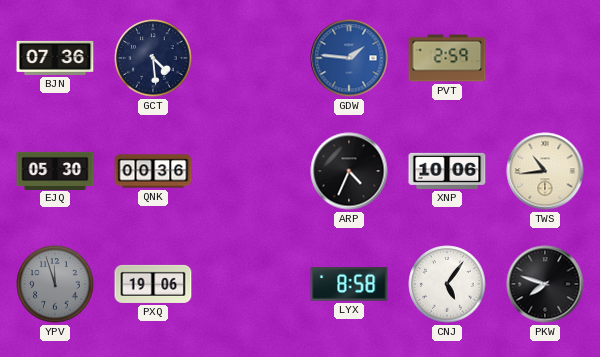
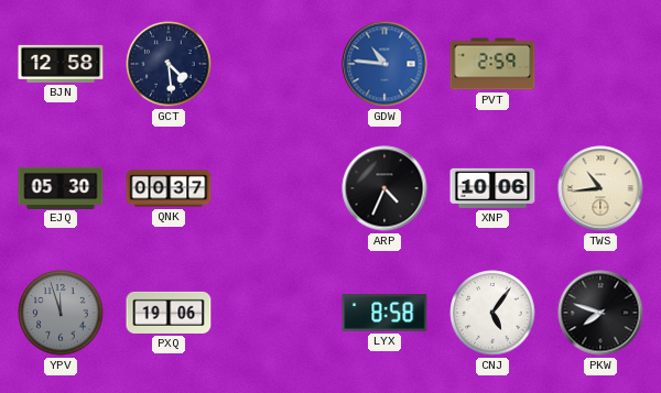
BJN: 07:36 -> 12:58 (61, 64)
GDW: 1:46 -> 10:46 (384, 64)
QNK: 00:36 -> 00:37 (169, 188)
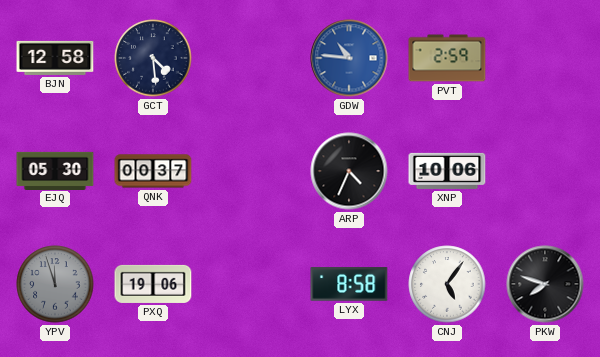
TWS: 10:44 -> none (600, 188)
